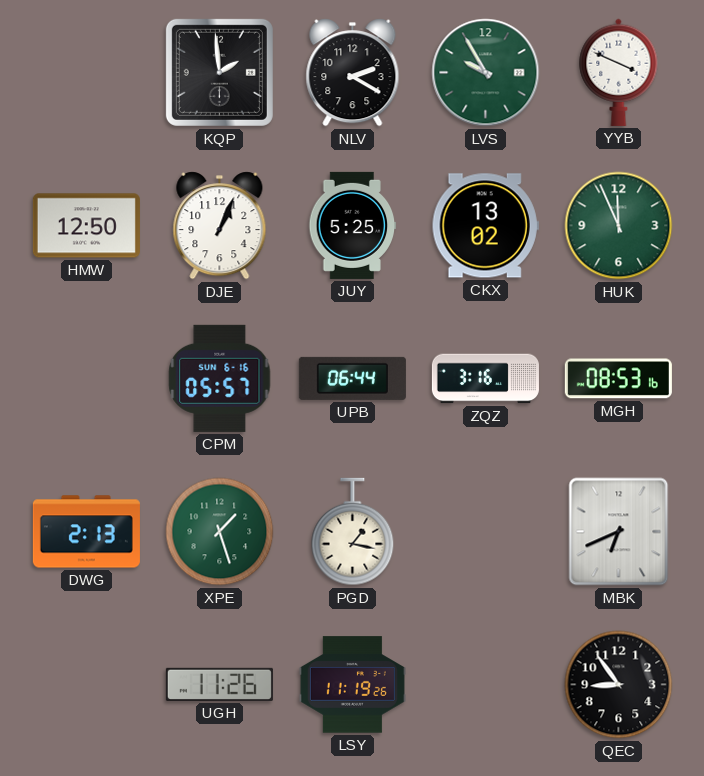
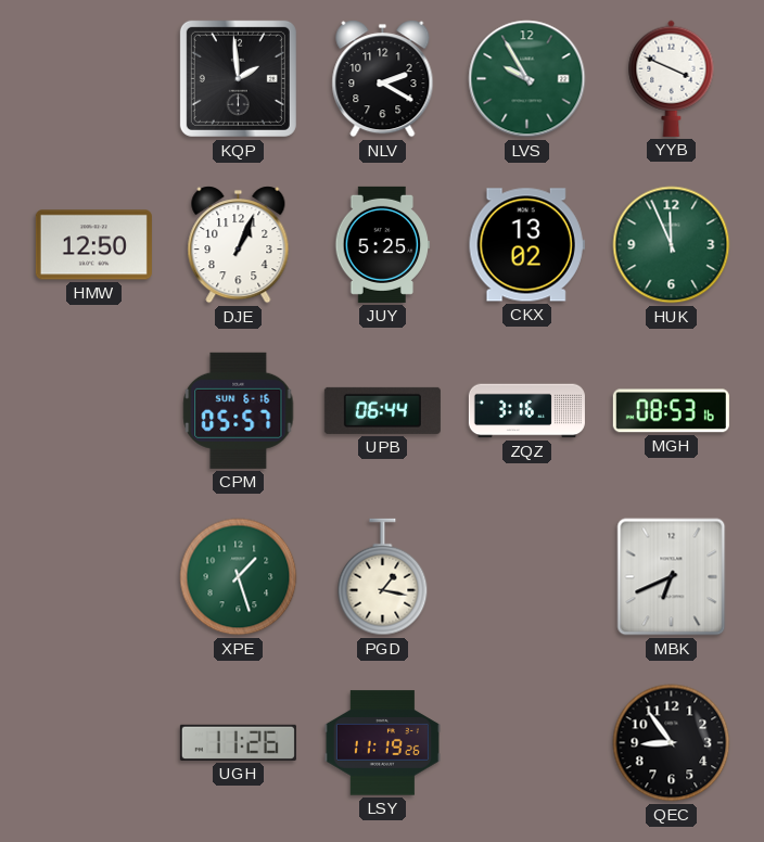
DWG: 2:13 -> none (86, 532)
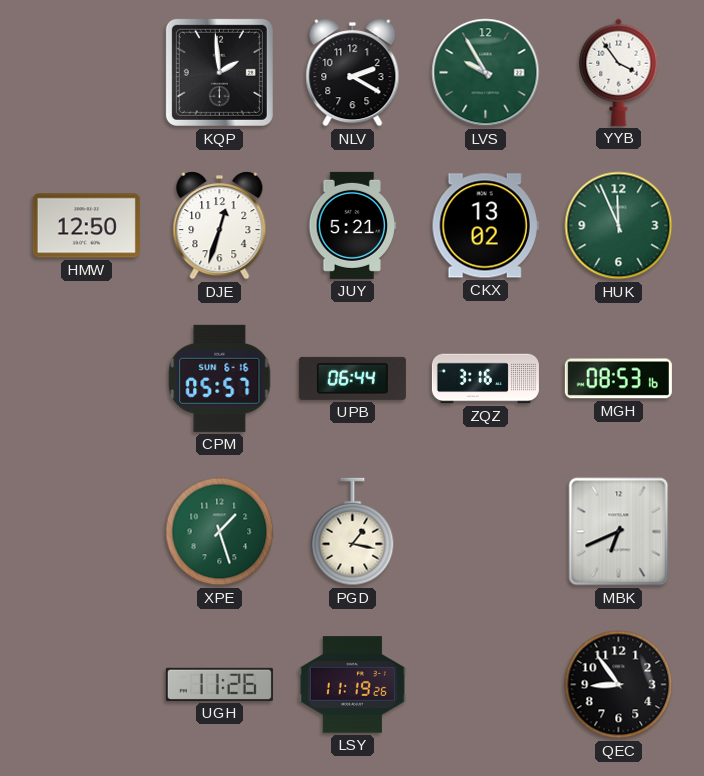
YYB: 3:49 -> 3:54 (619, 72)
DJE: 1:04 -> 12:33 (220, 226)
JUY: 5:25 -> 5:21 (353, 225)
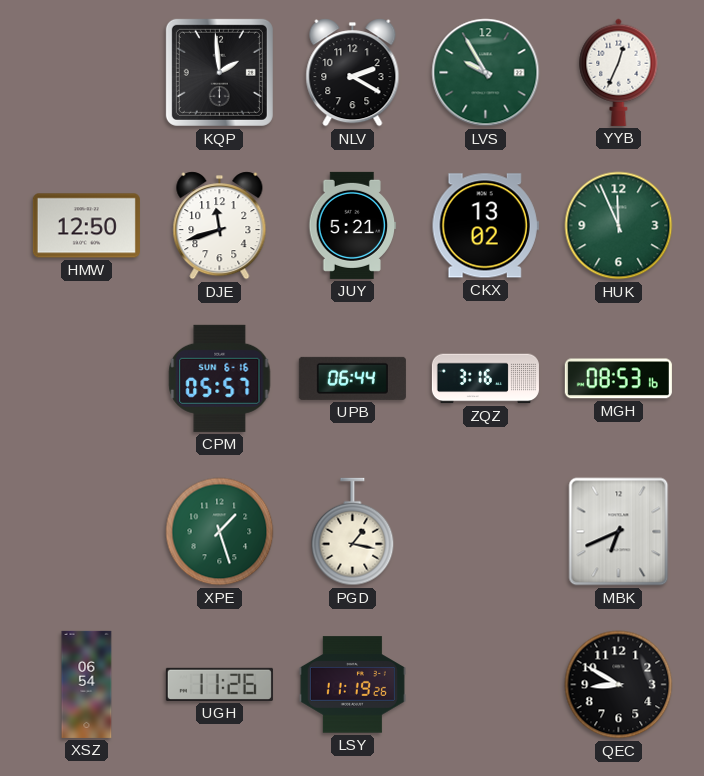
YYB: 3:54 -> 12:34 (619, 72)
DJE: 12:33 -> 11:42 (220, 226)
XSZ: none -> 06:54 (87, 684)
QEC: 8:54 -> 8:50 (619, 685)
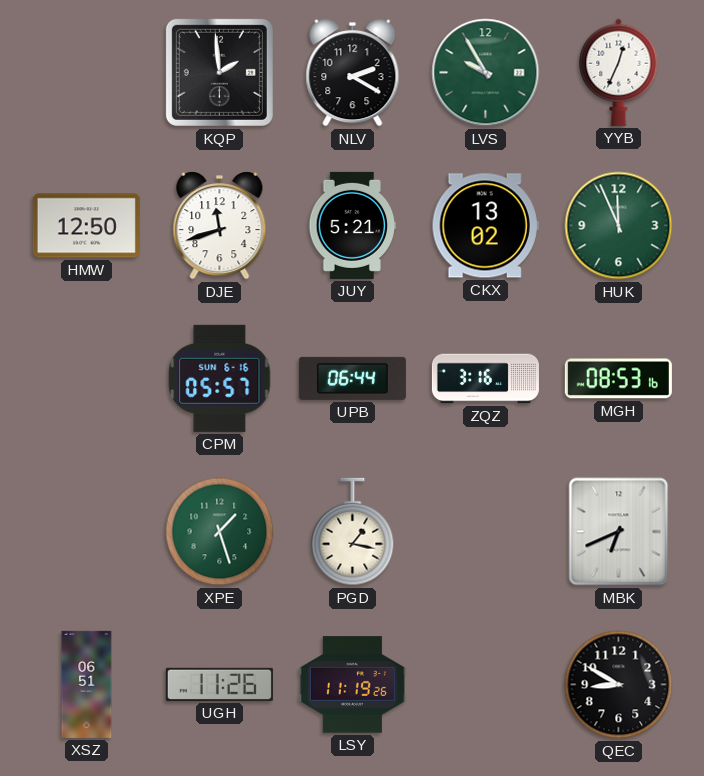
XSZ: 06:54 -> 06:51 (87, 684)
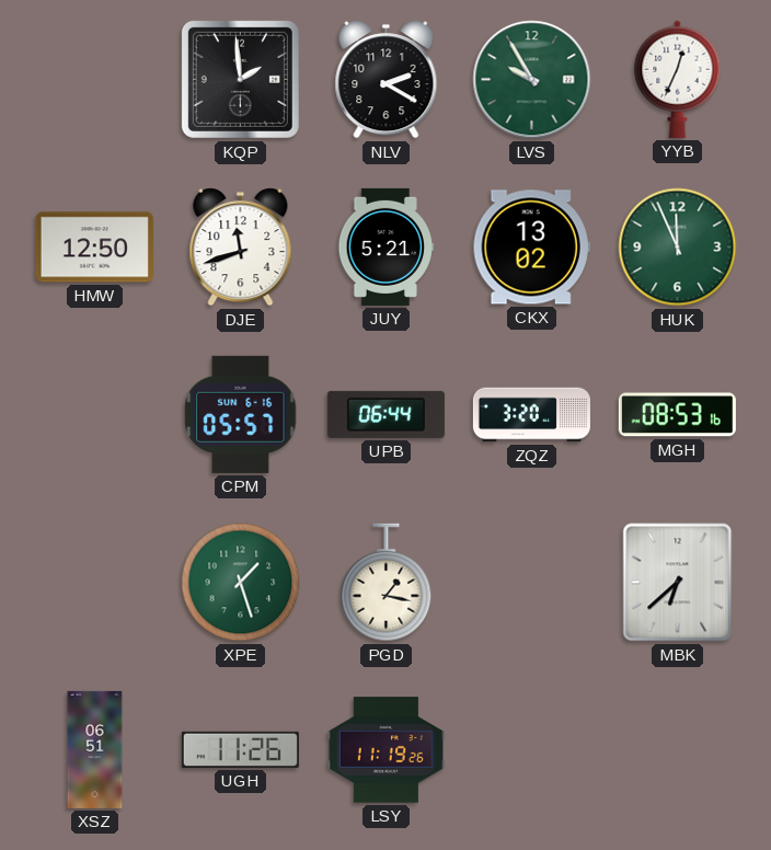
ZQZ: 3:16 -> 3:20 (531, 415)
MBK: 6:41 -> 6:38 (678, 583)
QEC: 8:50 -> none (619, 685)
